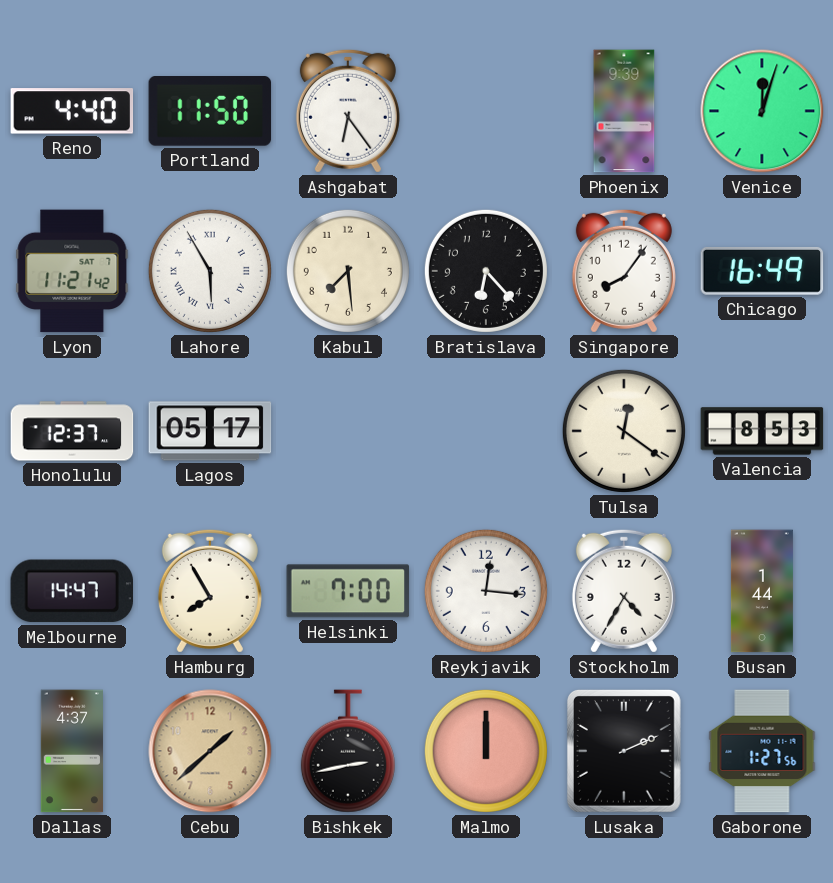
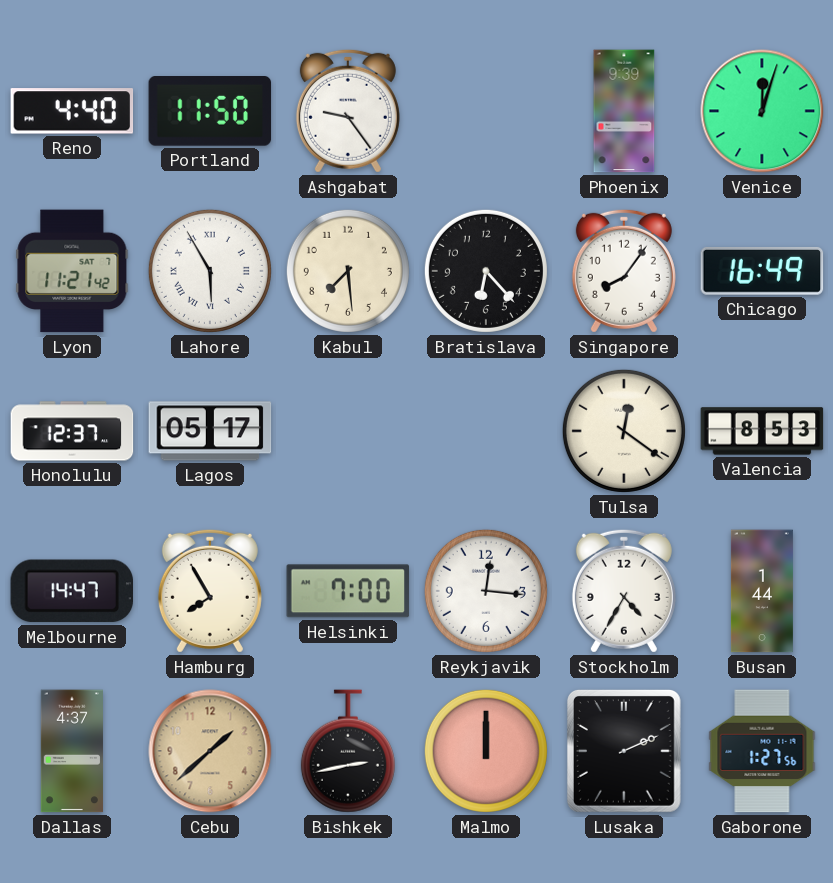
Ashgabat: 6:24 -> 9:24 (348, 111)
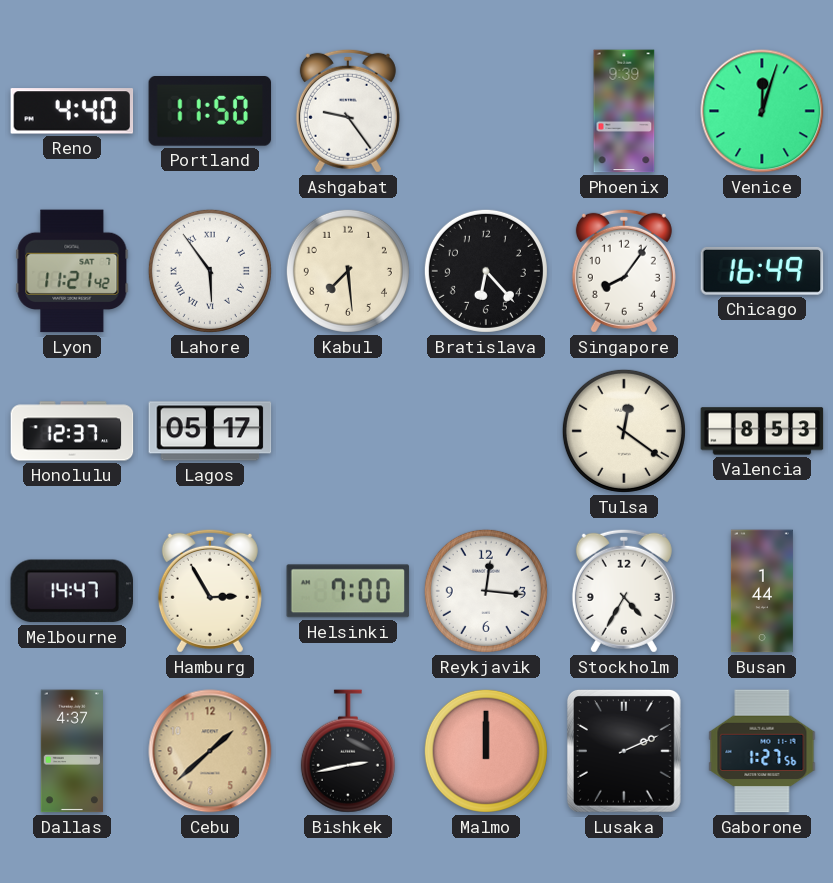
Lahore: 5:55 -> 5:54 (210, 271)
Hamburg: 7:55 -> 2:55 (210, 591)
